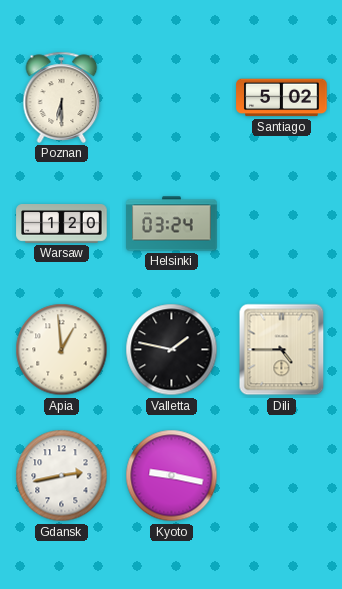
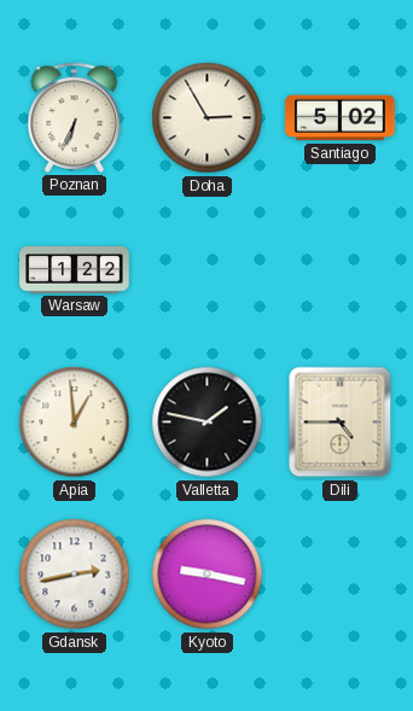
Poznan: 6:30 -> 6:34 (75, 117)
Doha: none -> 2:55 (208, 118)
Warsaw: 1:20 -> 1:22 (75, 270)
Helsinki: 03:24 -> none (172, 224)
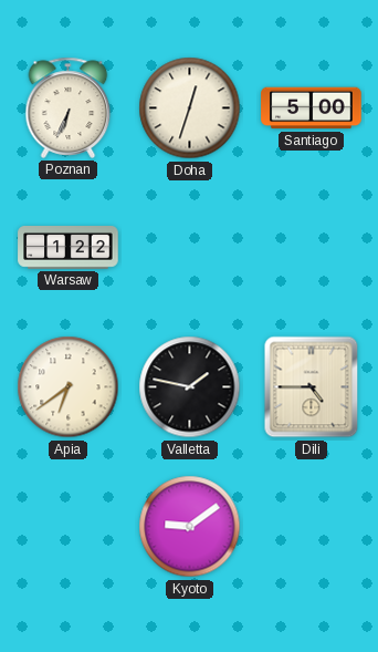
Doha: 2:55 -> 12:33 (190, 108)
Santiago: 5:02 -> 5:00 (312, 108)
Apia: 12:59 -> 6:39 (69, 387)
Gdansk: 2:43 -> none (75, 575)
Kyoto: 9:17 -> 9:09 (190, 527)
